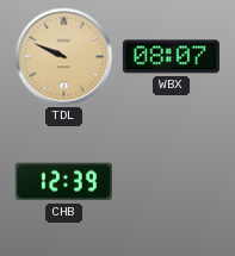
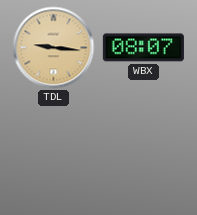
TDL: 9:49 -> 9:16 (54, 48)
CHB: 12:39 -> none (63, 182)
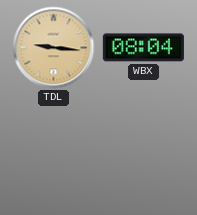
WBX: 08:07 -> 08:04 (143, 48)
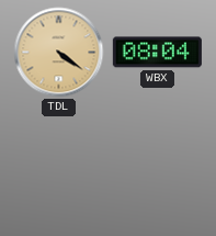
TDL: 9:16 -> 4:21 (59, 53)
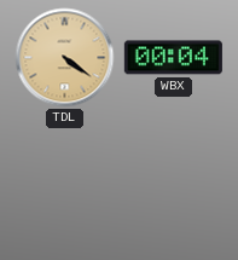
WBX: 08:04 -> 00:04 (173, 58)
